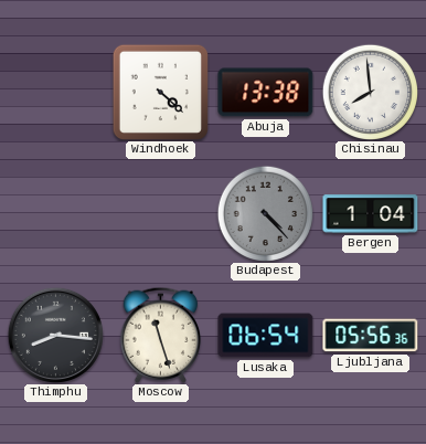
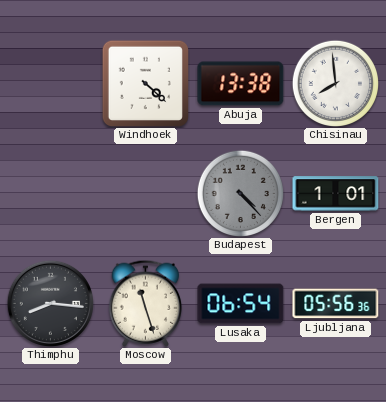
Bergen: 1:04 -> 1:01 (336, 194)
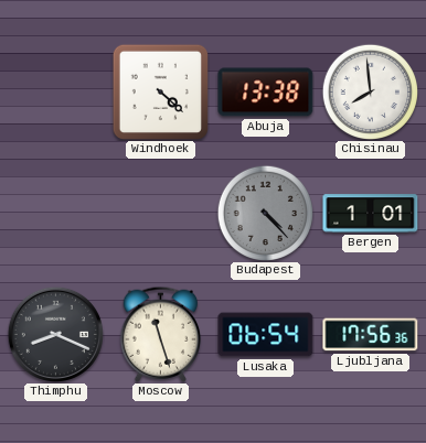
Thimphu: 8:16 -> 8:19 (55, 334)
Ljubljana: 05:56 -> 17:56 (371, 335)
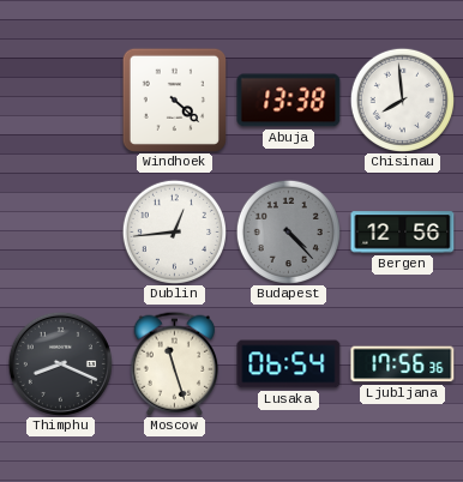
Dublin: none -> 12:44 (174, 231)
Bergen: 1:01 -> 12:56 (403, 233)
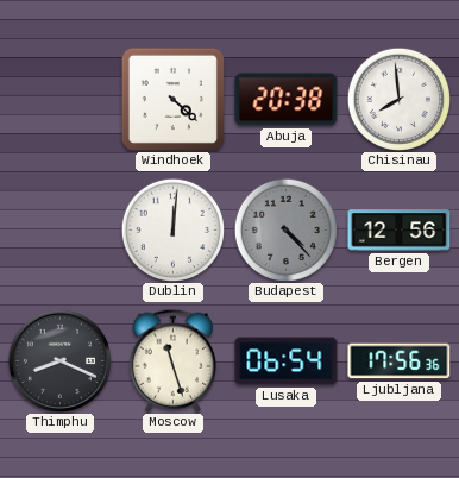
Abuja: 13:38 -> 20:38 (287, 100)
Dublin: 12:44 -> 12:01 (172, 229)
